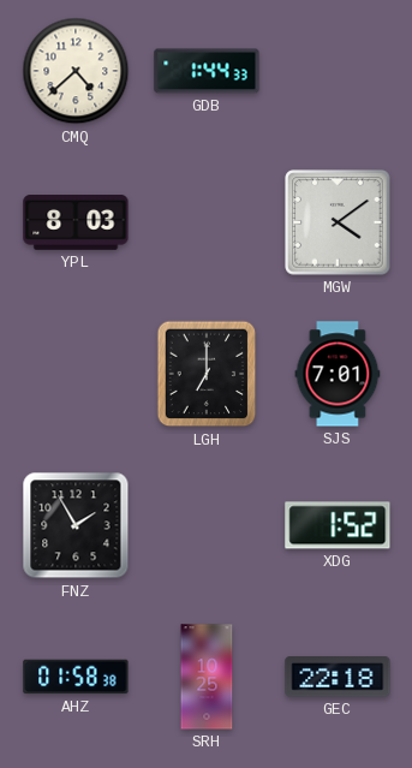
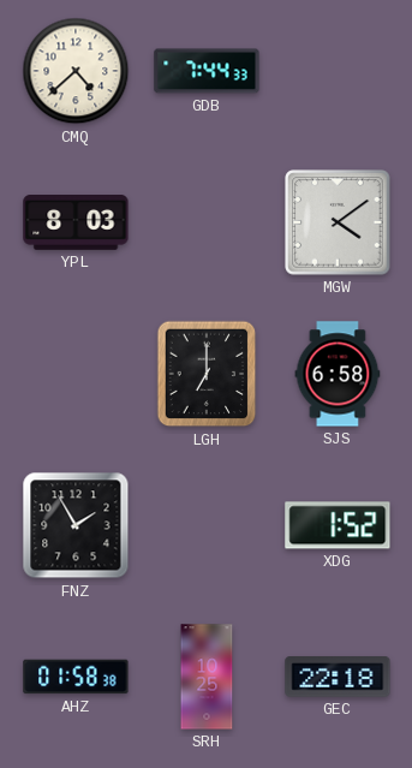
GDB: 1:44 -> 7:44 (207, 71)
SJS: 7:01 -> 6:58 (338, 374)
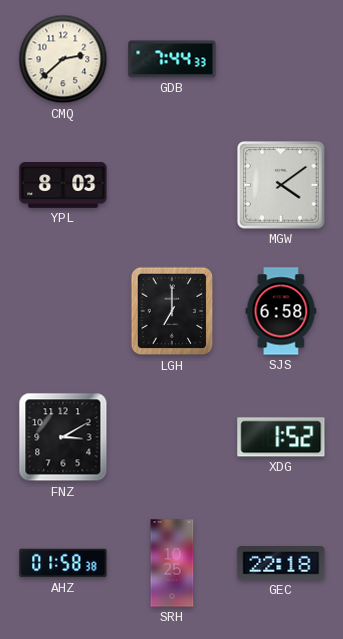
CMQ: 4:38 -> 2:38 (63, 59)
FNZ: 1:55 -> 3:10 (63, 437)
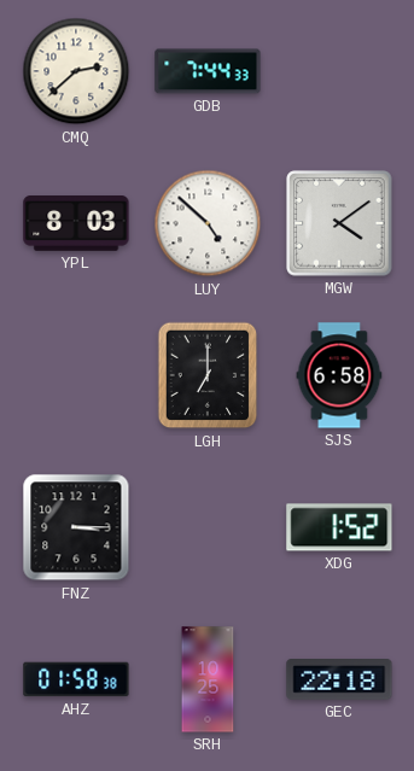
LUY: none -> 4:52 (208, 223)
FNZ: 3:10 -> 3:15 (76, 527)
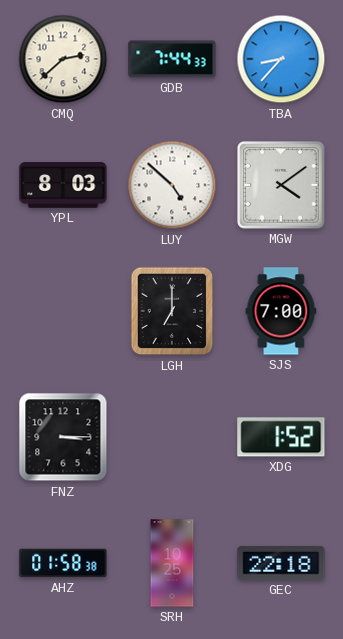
TBA: none -> 8:37 (281, 59)
SJS: 6:58 -> 7:00 (281, 311)
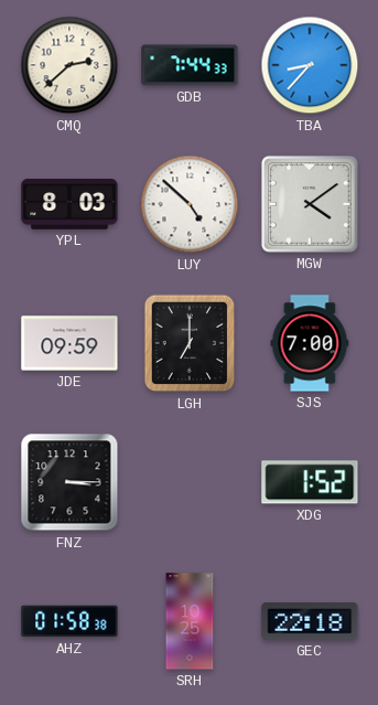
JDE: none -> 09:59 (69, 343)
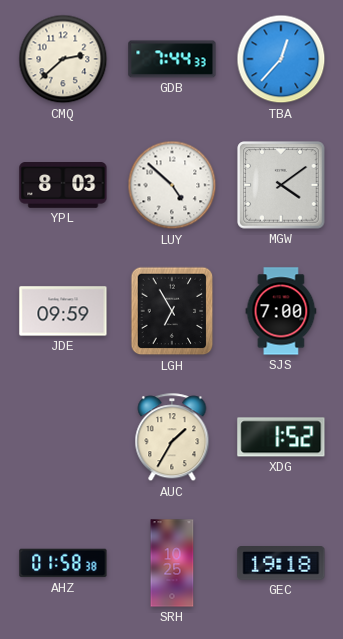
TBA: 8:37 -> 12:37 (281, 59)
LGH: 7:00 -> 6:55 (172, 311)
FNZ: 3:15 -> none (69, 482)
AUC: none -> 1:35 (172, 438)
GEC: 22:18 -> 19:18 (281, 564)
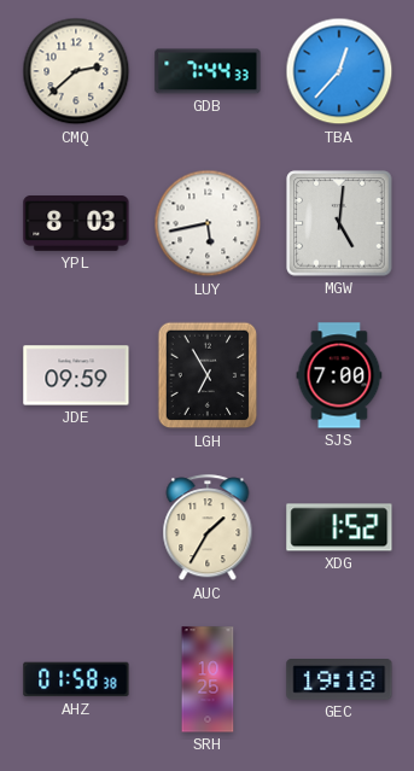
LUY: 4:52 -> 5:43 (208, 223)
MGW: 4:09 -> 5:01 (339, 223)
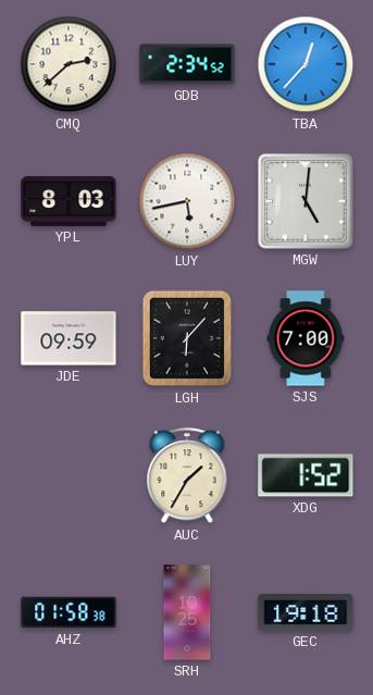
GDB: 7:44 -> 2:34 (187, 64)
LGH: 6:55 -> 6:07 (187, 338)
